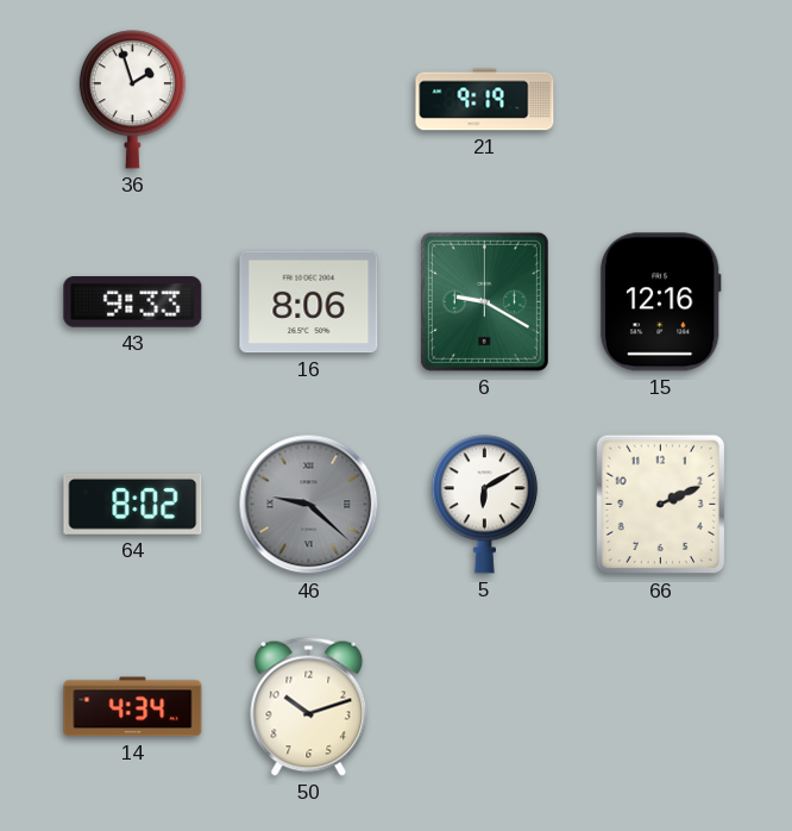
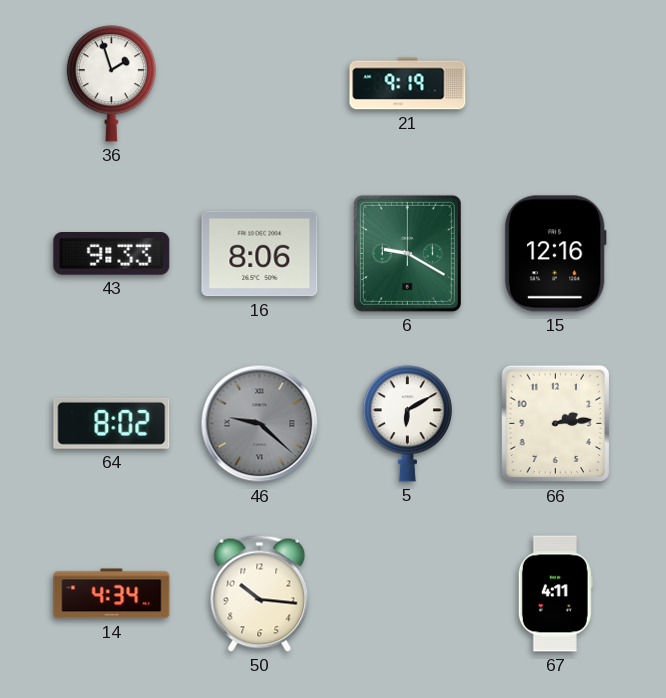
66: 2:11 -> 2:14 (556, 424)
50: 10:12 -> 10:16 (260, 593)
67: none -> 4:11 (555, 594)
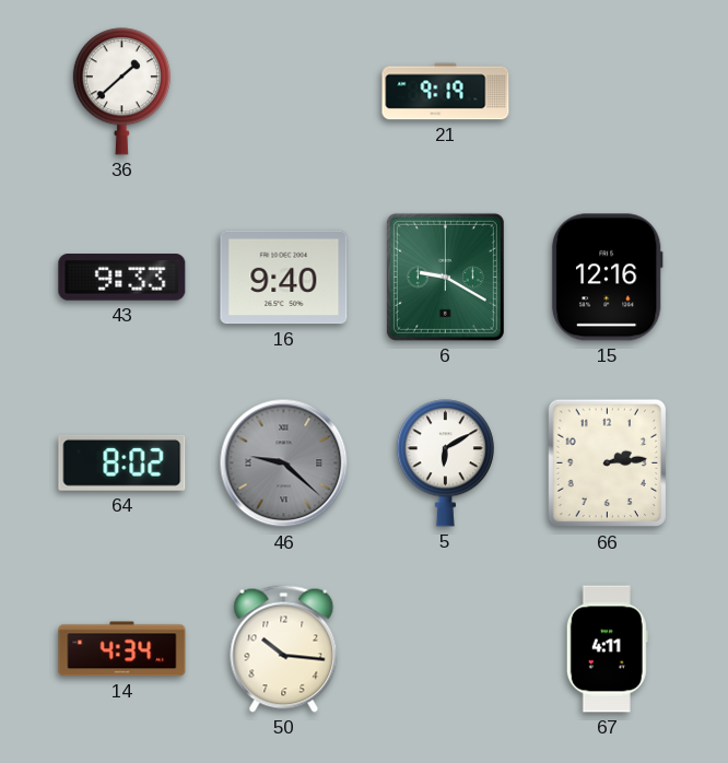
36: 1:57 -> 1:38 (121, 92)
16: 8:06 -> 9:40 (284, 278)
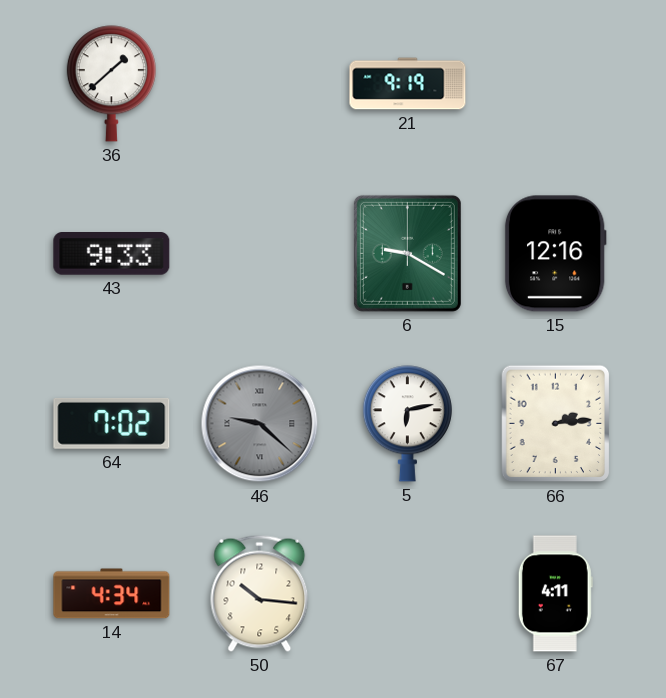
16: 9:40 -> none (284, 278)
64: 8:02 -> 7:02 (112, 423)
5: 6:10 -> 6:13 (407, 424)
